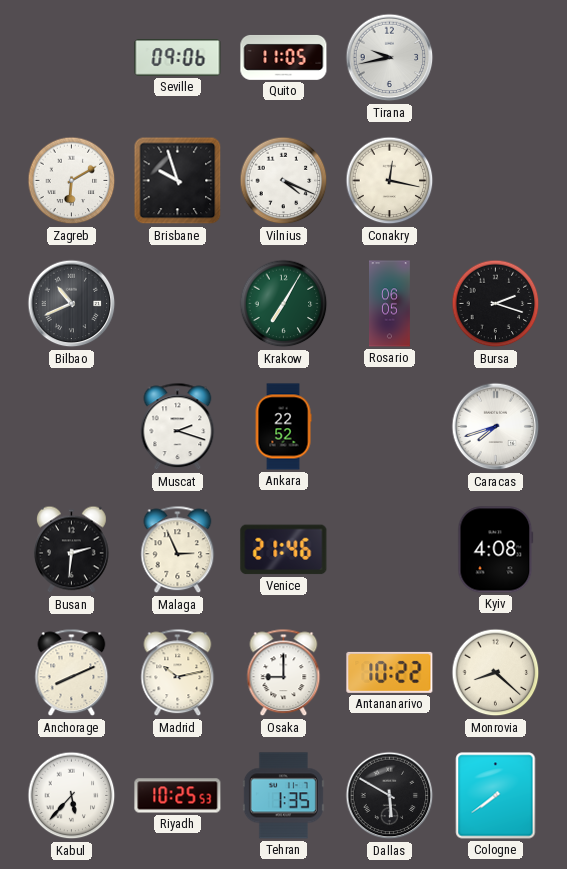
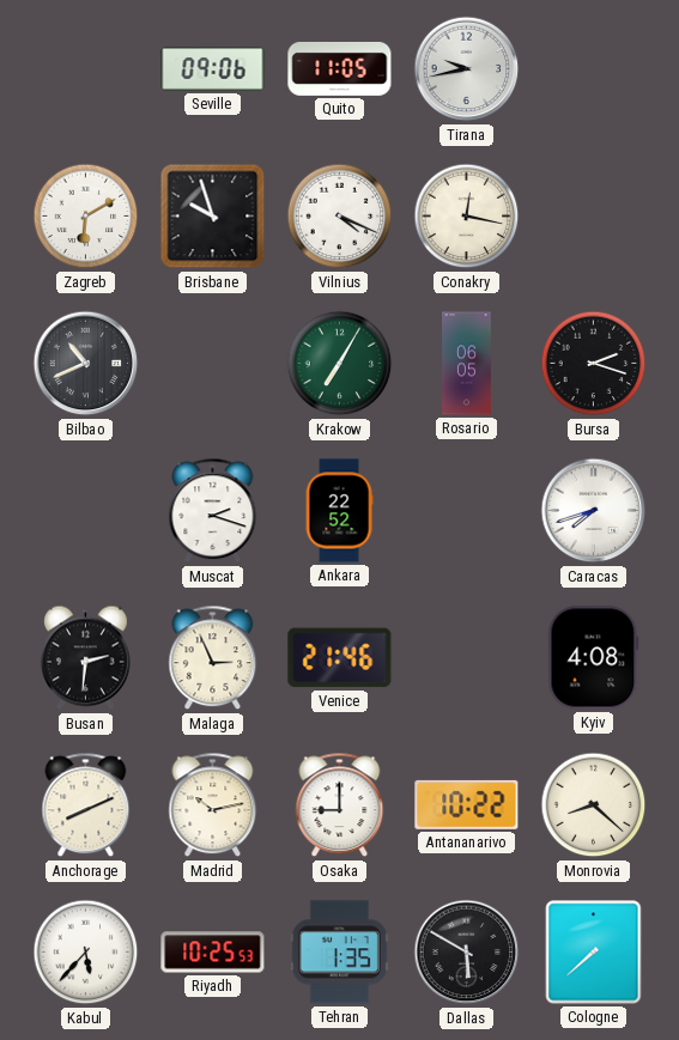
Cologne: 7:39 -> 7:38 (594, 953)
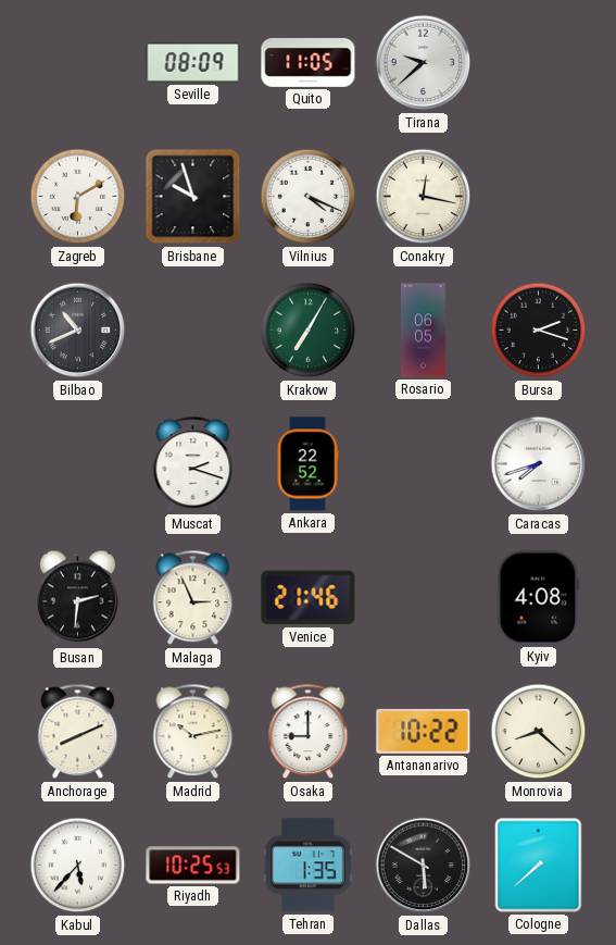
Seville: 09:06 -> 08:09 (193, 63)
Tirana: 9:43 -> 9:38 (424, 63)
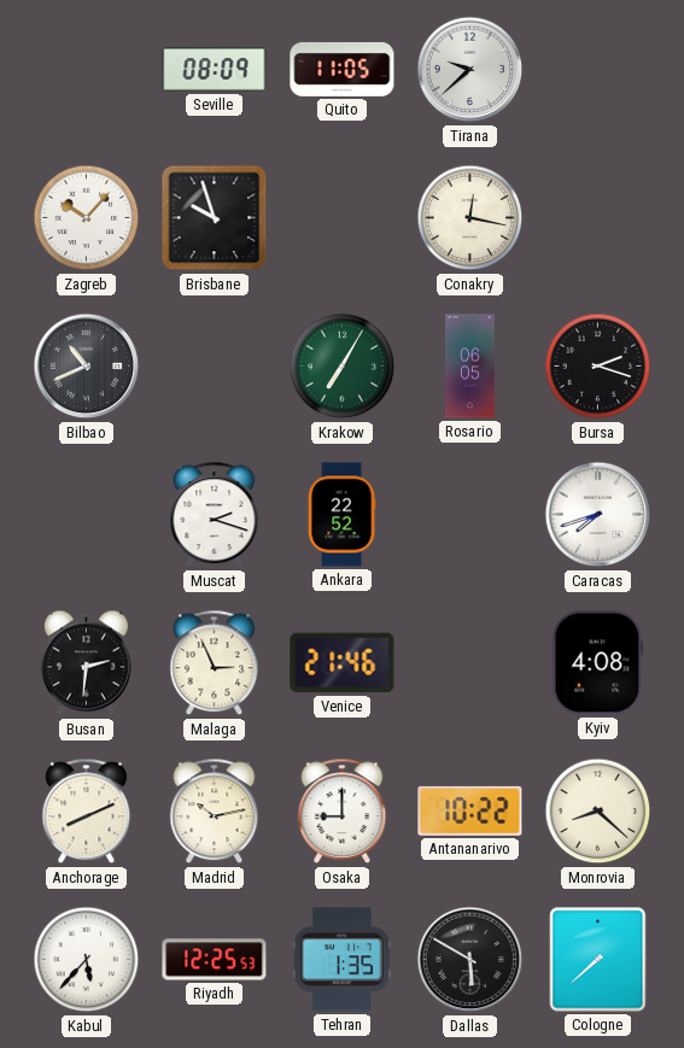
Zagreb: 6:10 -> 10:07 (87, 218)
Vilnius: 4:19 -> none (309, 197)
Riyadh: 10:25 -> 12:25 (215, 960)
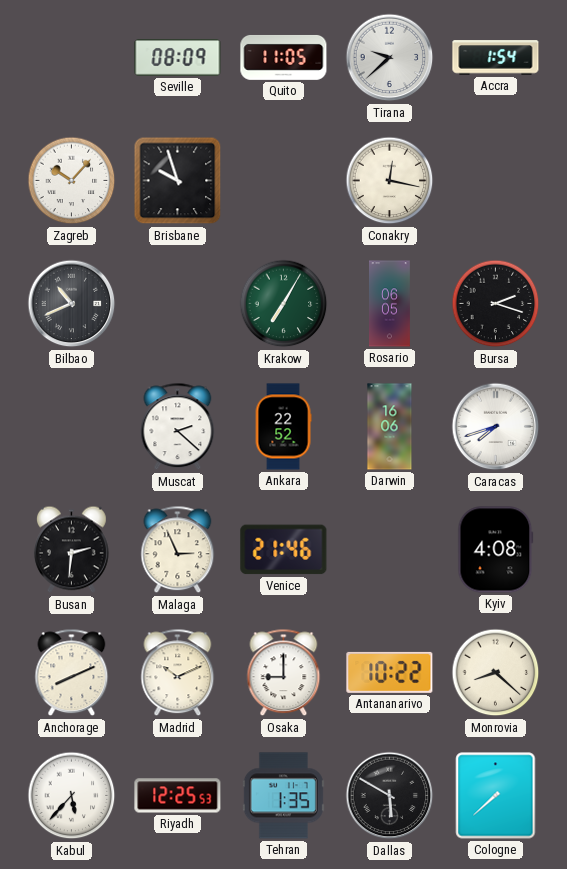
Accra: none -> 1:54 (496, 58)
Muscat: 2:18 -> 2:22 (178, 427)
Darwin: none -> 16:06 (390, 427)
Madrid: 10:13 -> 10:11 (178, 673)
